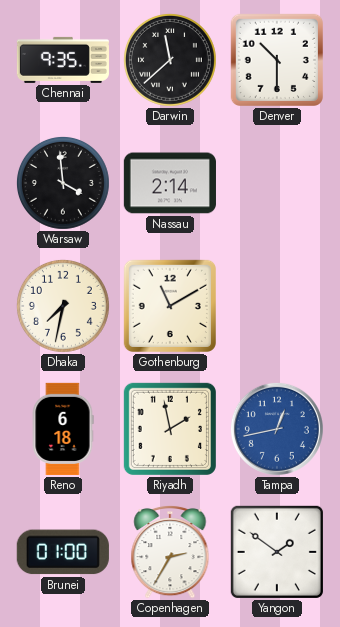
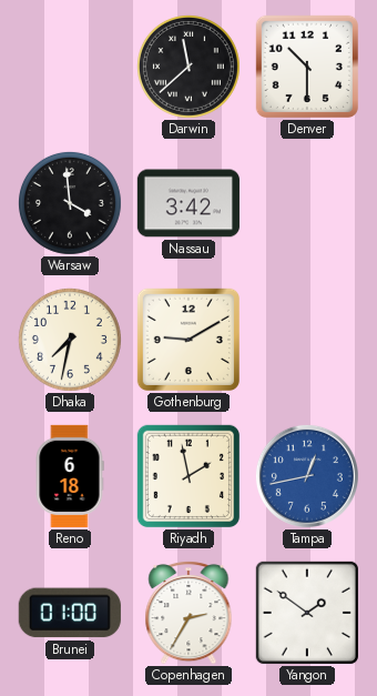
Chennai: 9:35 -> none (63, 60)
Nassau: 2:14 -> 3:42 (188, 203)
Gothenburg: 11:10 -> 9:10 (188, 340)
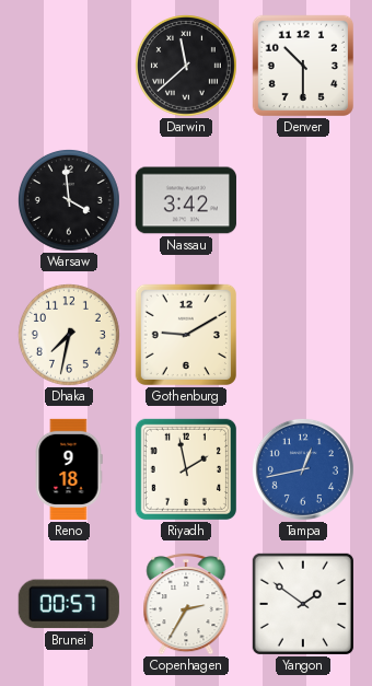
Reno: 6:18 -> 9:18 (69, 469)
Brunei: 01:00 -> 00:57 (69, 604)
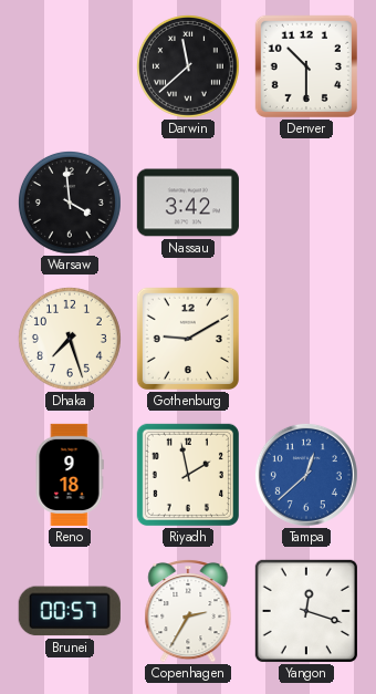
Dhaka: 7:32 -> 7:27 (70, 339)
Tampa: 12:43 -> 12:38 (306, 475)
Yangon: 1:51 -> 12:18 (306, 611)
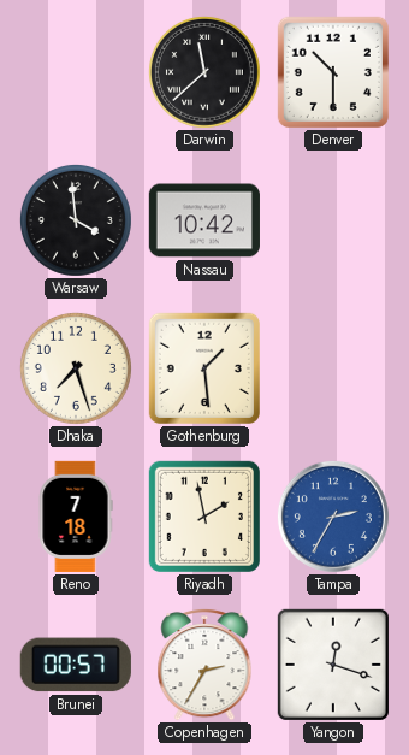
Nassau: 3:42 -> 10:42 (204, 220)
Gothenburg: 9:10 -> 1:29 (204, 368)
Reno: 9:18 -> 7:18 (76, 517)
Tampa: 12:38 -> 2:35 (333, 517)
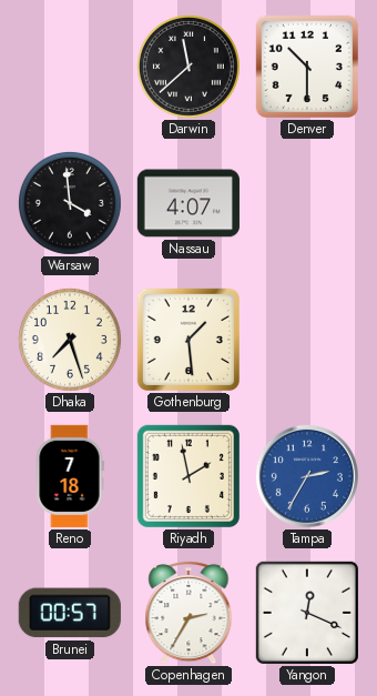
Nassau: 10:42 -> 4:07 (188, 203)
Yangon: 12:18 -> 12:19 (307, 613)
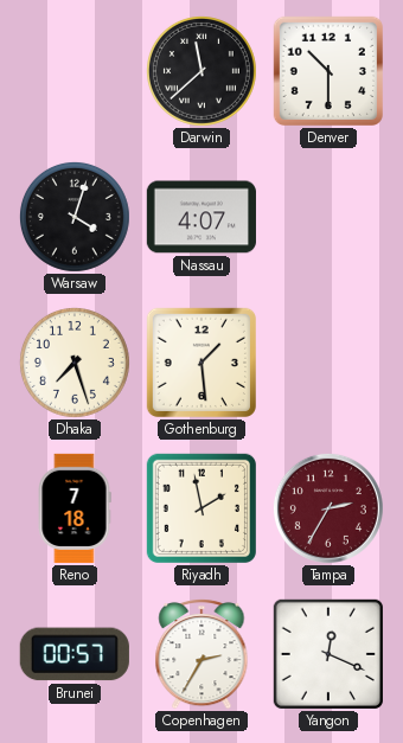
Warsaw: 3:59 -> 4:03 (75, 217)
Tampa dial: blue -> burgundy (328, 508)
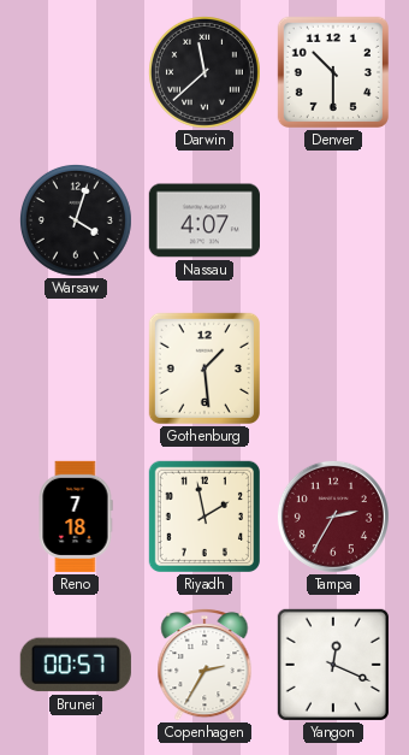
Dhaka: 7:27 -> none (75, 363)
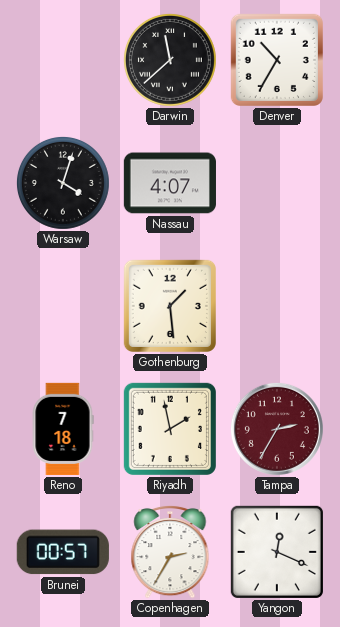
Denver: 10:30 -> 10:35 (277, 60)
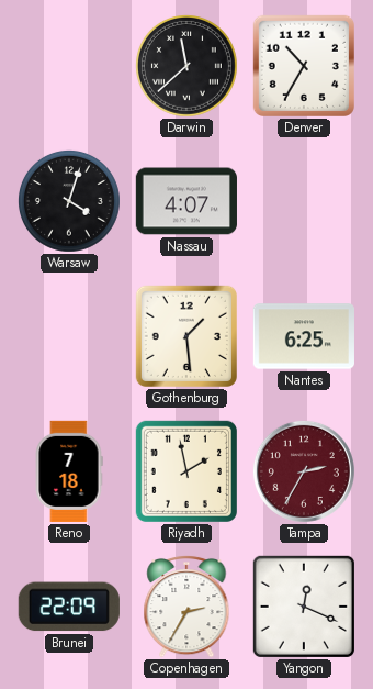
Nantes: none -> 6:25 (304, 336)
Brunei: 00:57 -> 22:09 (69, 607)
